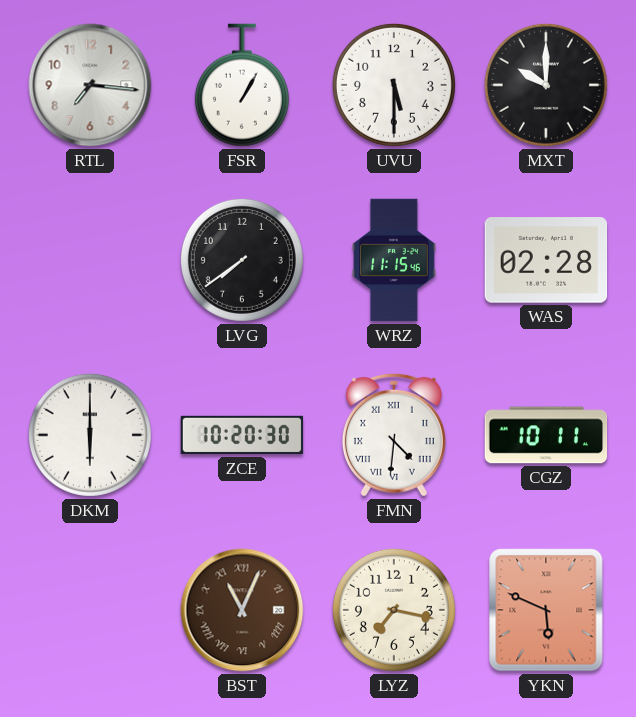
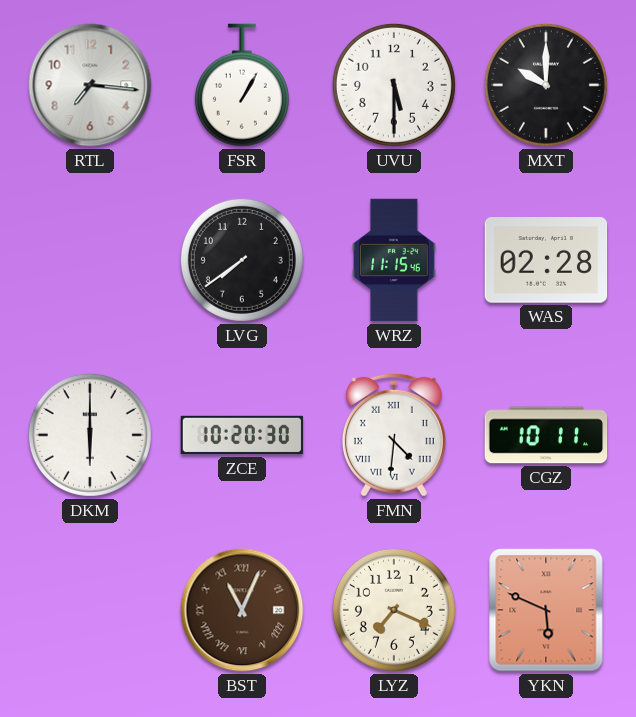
LYZ: 7:17 -> 7:19 (394, 610)
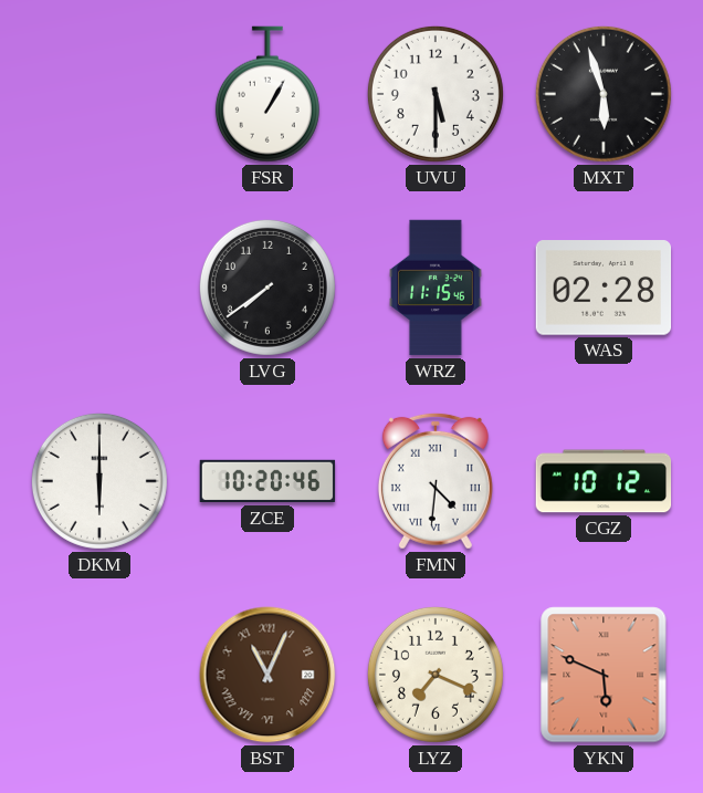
RTL: 7:16 -> none (90, 85)
MXT: 10:00 -> 5:57 (604, 94)
ZCE: 10:20:30 -> 10:20:46 (267, 481)
CGZ: 10:11 -> 10:12 (604, 481)
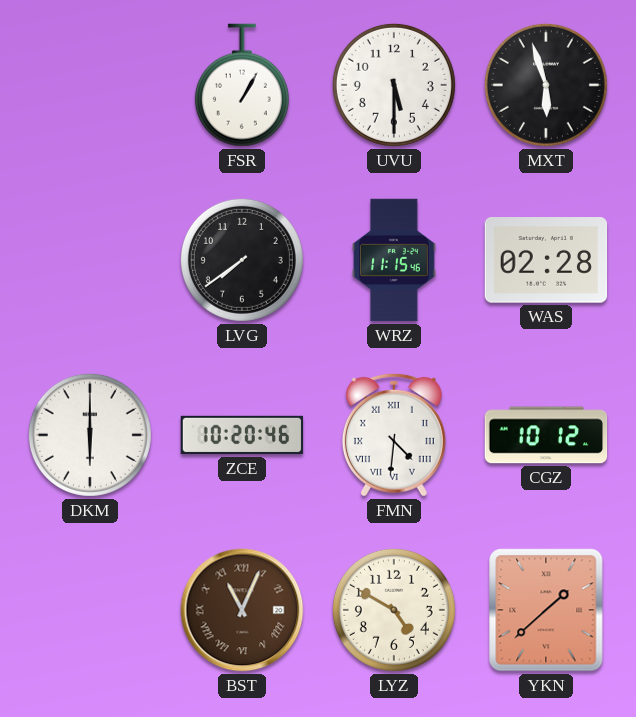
LYZ: 7:19 -> 4:50 (394, 610)
YKN: 5:49 -> 1:38 (546, 610)
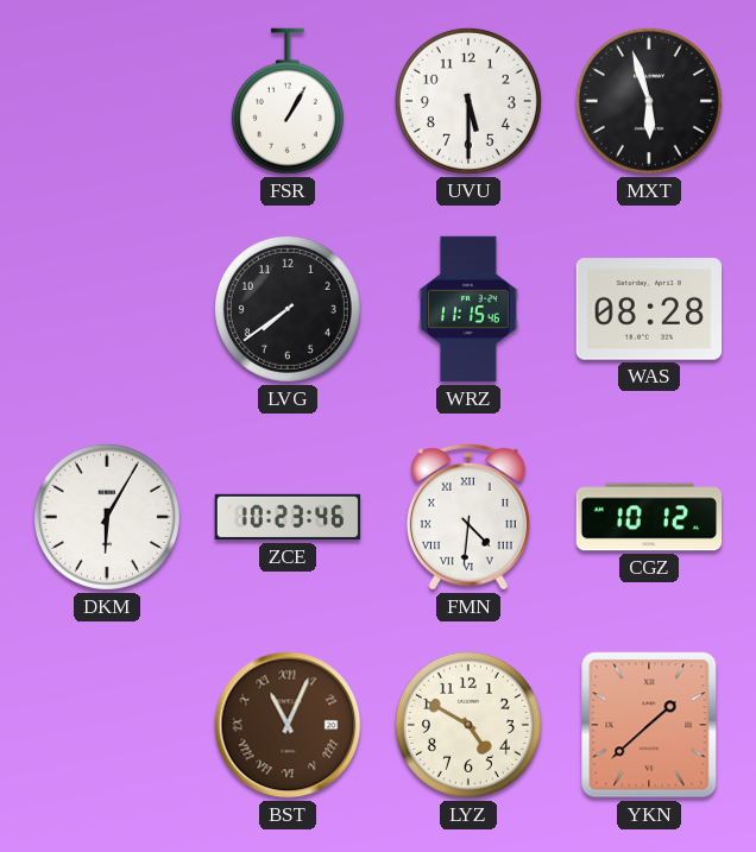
WAS: 02:28 -> 08:28 (649, 309)
DKM: 6:00 -> 6:05 (107, 517)
ZCE: 10:20 -> 10:23 (288, 517)
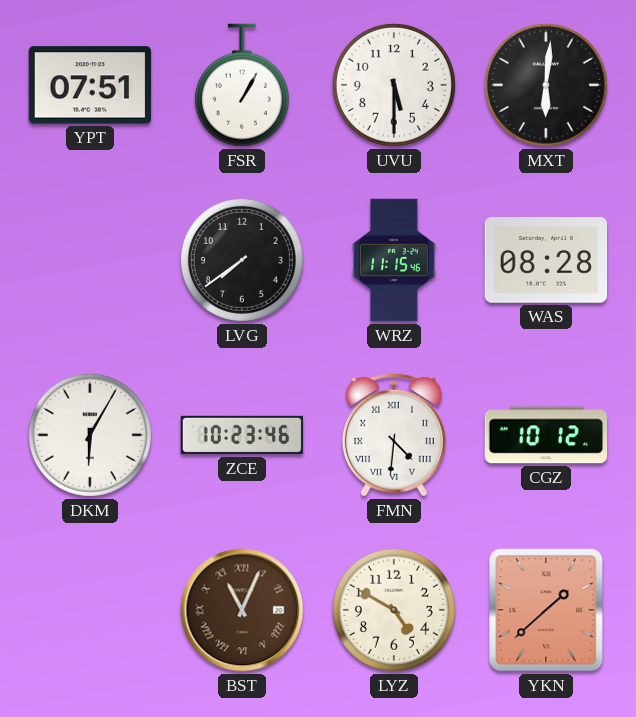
YPT: none -> 07:51 (90, 85)
MXT: 5:57 -> 6:01 (546, 85)
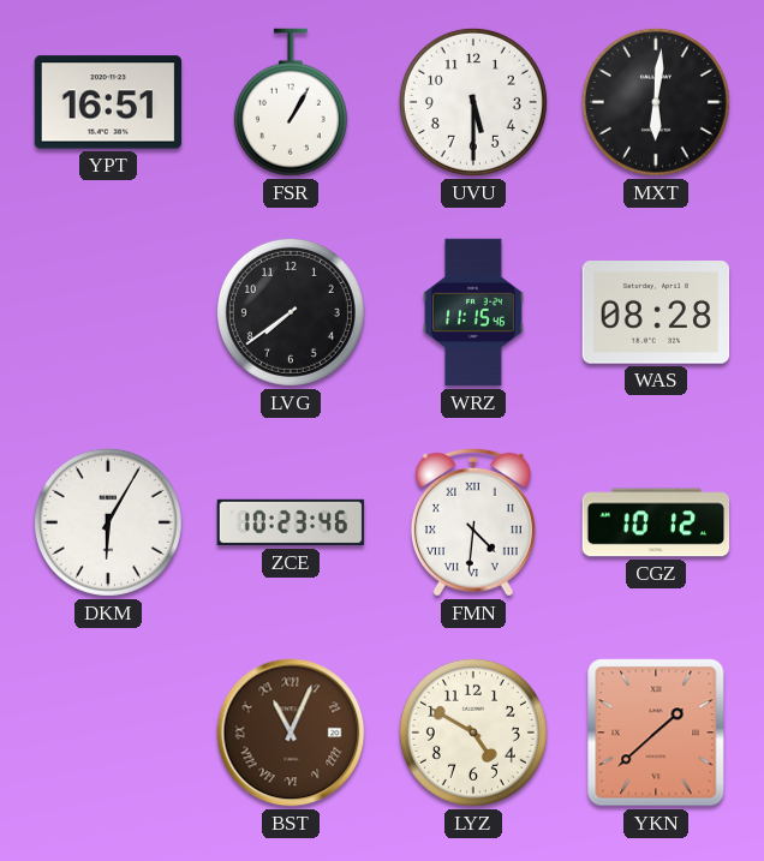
YPT: 07:51 -> 16:51 (108, 102)
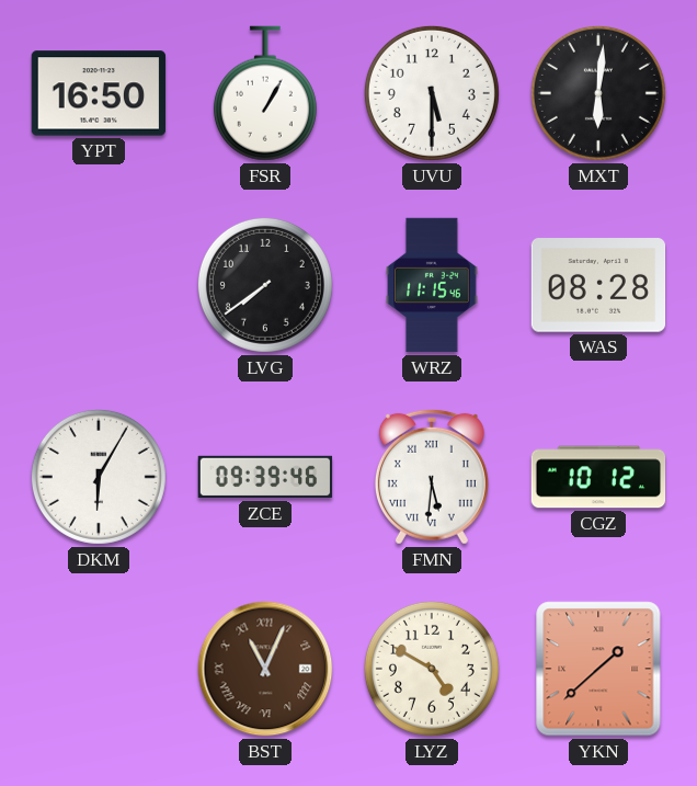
YPT: 16:51 -> 16:50 (99, 93)
ZCE: 10:23 -> 09:39 (265, 477)
FMN: 4:31 -> 5:31 (432, 477)
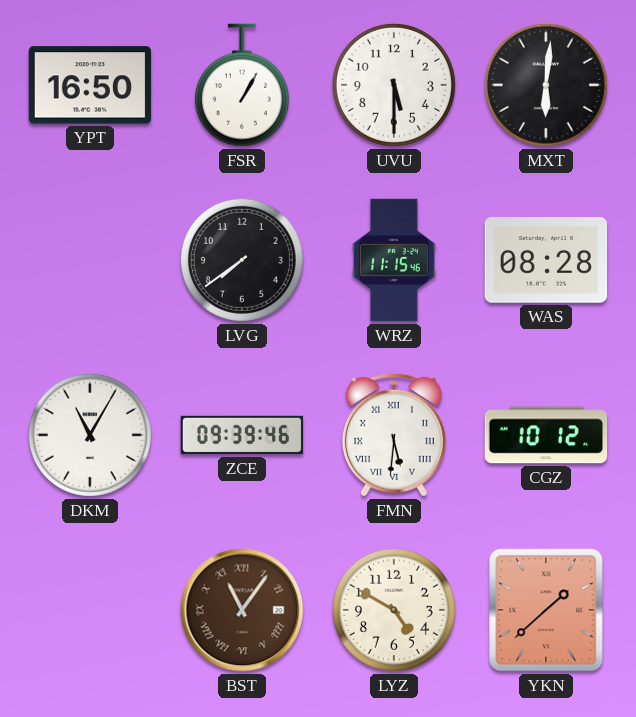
DKM: 6:05 -> 11:05 (90, 435)
BST: 11:04 -> 11:06 (242, 610)
